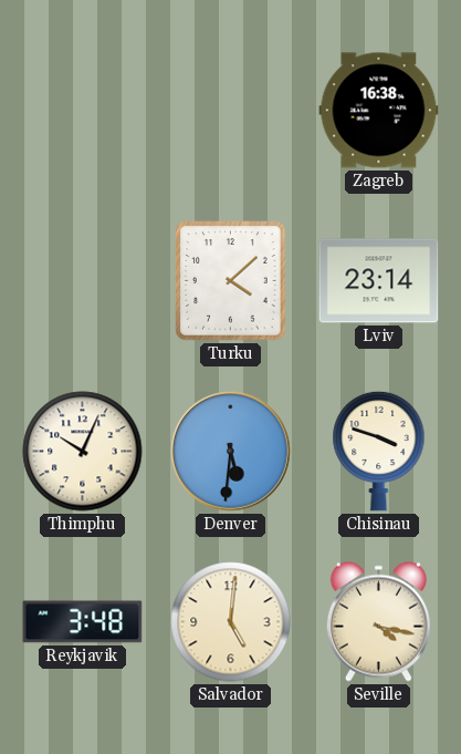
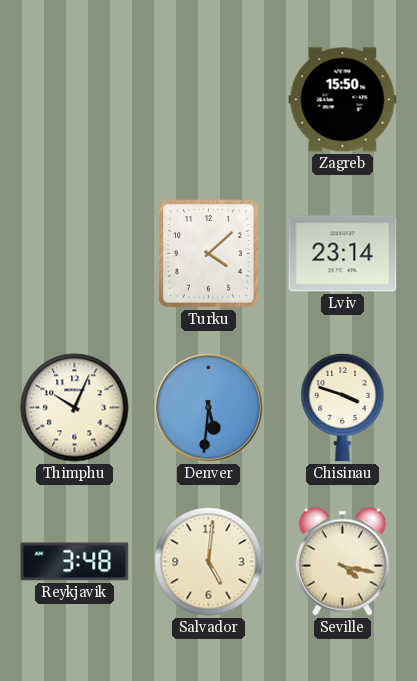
Zagreb: 16:38 -> 15:50 (343, 100)
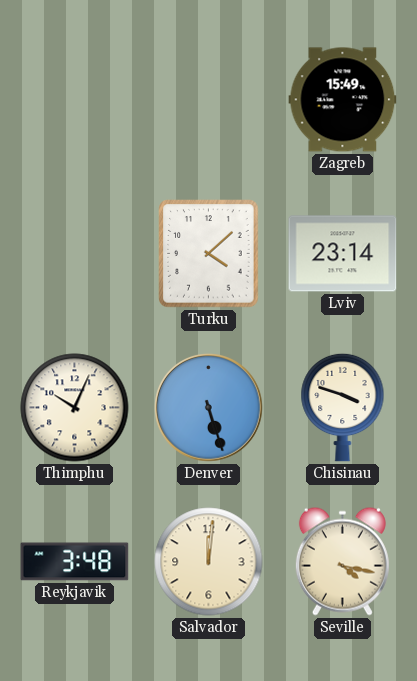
Zagreb: 15:50 -> 15:49 (343, 100)
Denver: 5:31 -> 5:27 (209, 408)
Salvador: 5:01 -> 12:01 (209, 562)
